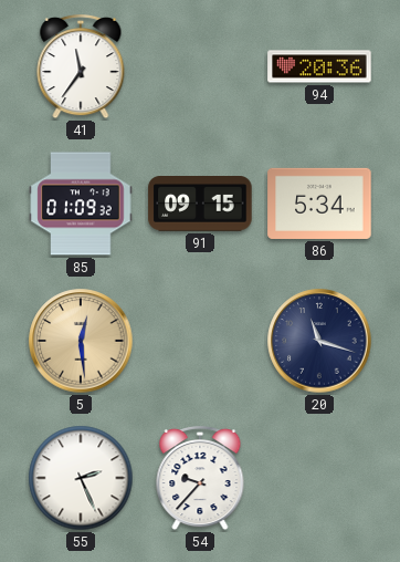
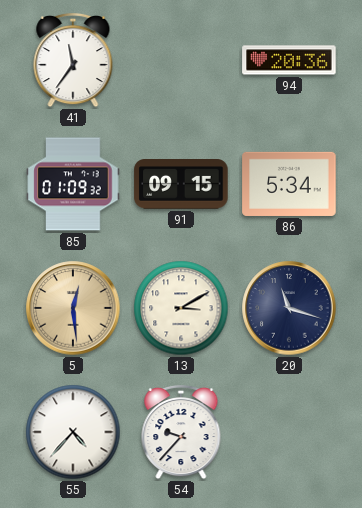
13: none -> 3:10 (181, 308)
55: 2:26 -> 4:37 (73, 432)
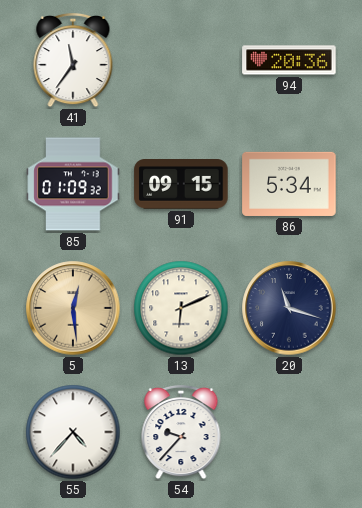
13: 3:10 -> 6:11 (181, 308)
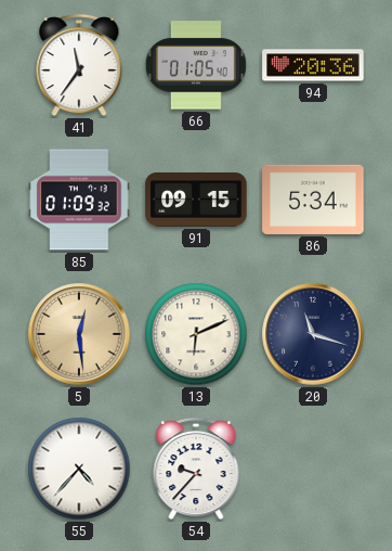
66: none -> 01:05 (196, 65)
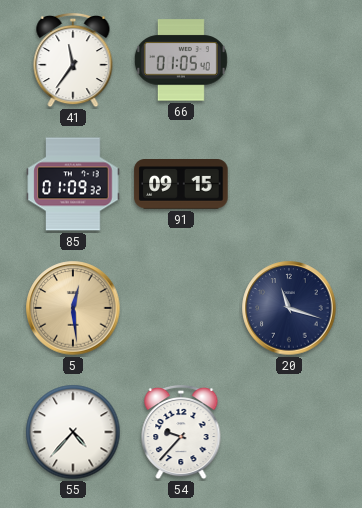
94: 20:36 -> none (313, 65)
86: 5:34 -> none (313, 200)
13: 6:11 -> none (196, 334)
